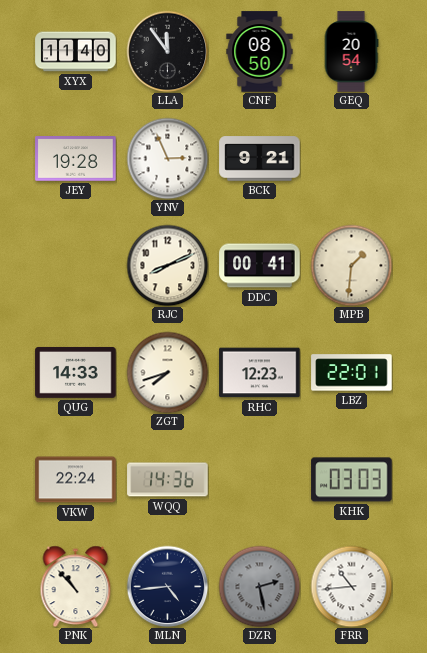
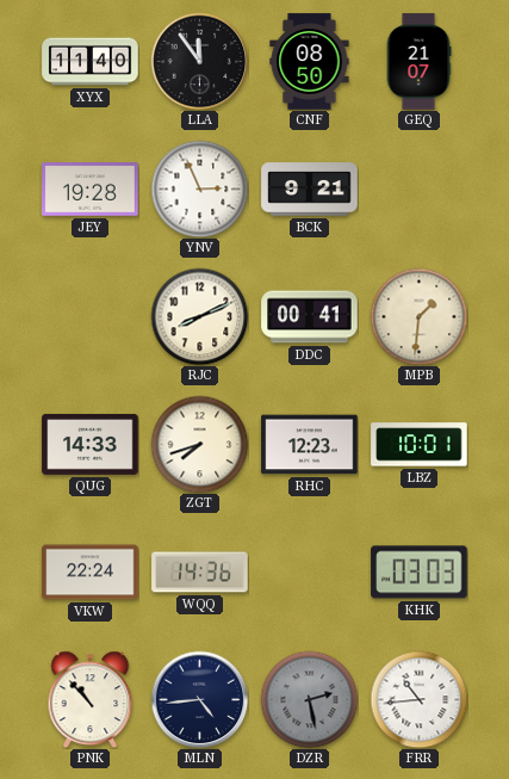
GEQ: 20:54 -> 21:07 (418, 62)
LBZ: 22:01 -> 10:01 (420, 445)
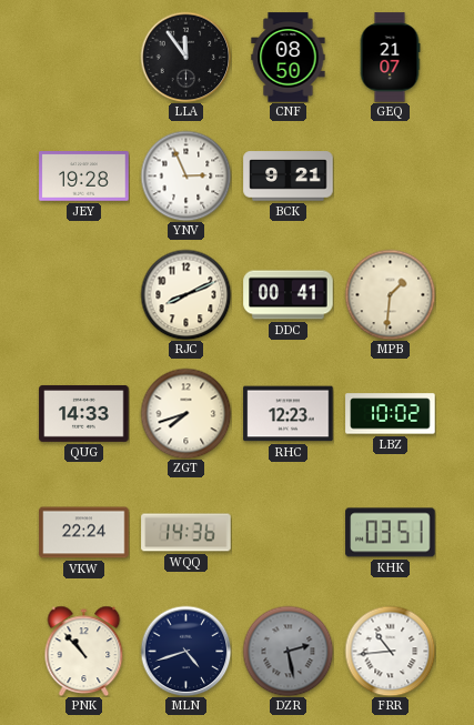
XYX: 11:40 -> none (91, 62)
LBZ: 10:01 -> 10:02 (391, 414)
KHK: 03:03 -> 03:51 (391, 533)
MLN: 4:44 -> 4:42 (185, 651)
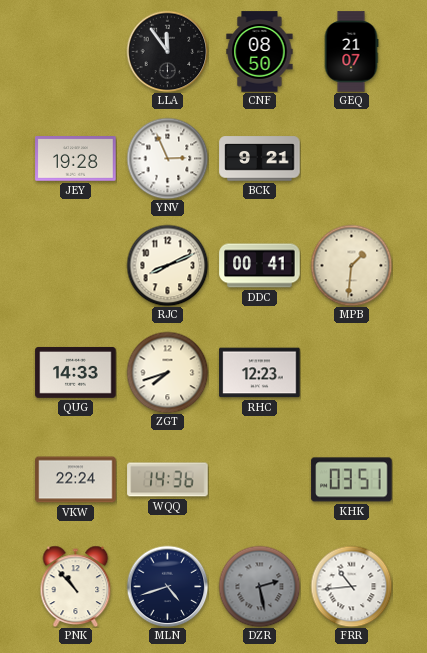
LBZ: 10:02 -> none (391, 414)
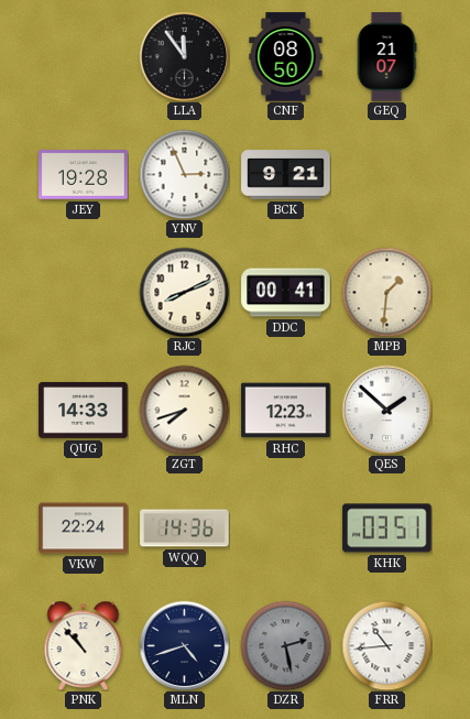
QES: none -> 1:52 (386, 410)
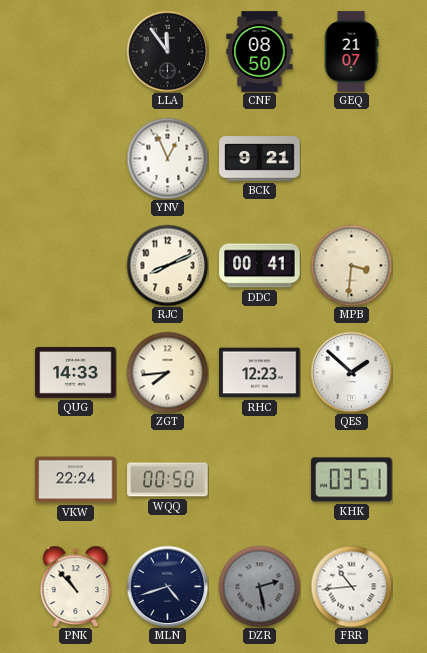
JEY: 19:28 -> none (84, 175)
YNV: 2:56 -> 12:56 (167, 158)
MPB: 1:31 -> 3:31 (351, 265)
ZGT: 7:42 -> 7:44 (167, 372)
WQQ: 14:36 -> 00:50 (168, 480)
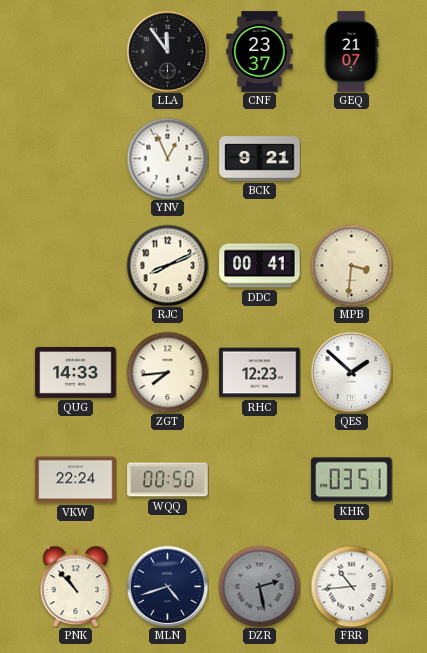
CNF: 08:50 -> 23:37 (260, 52)
